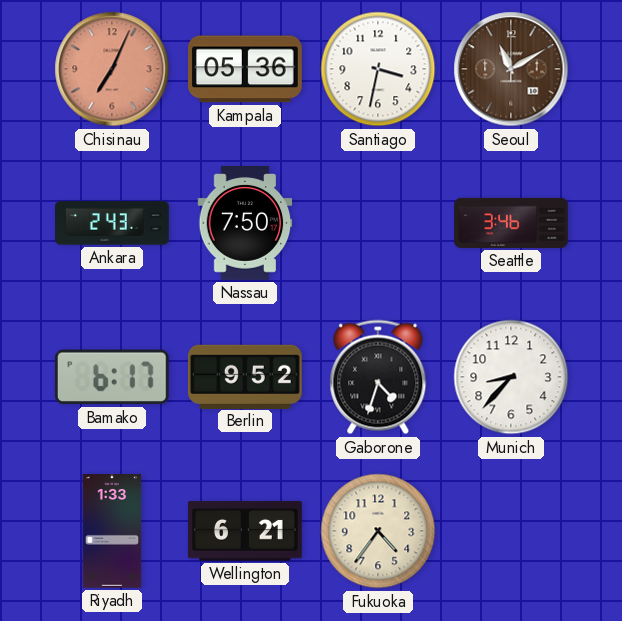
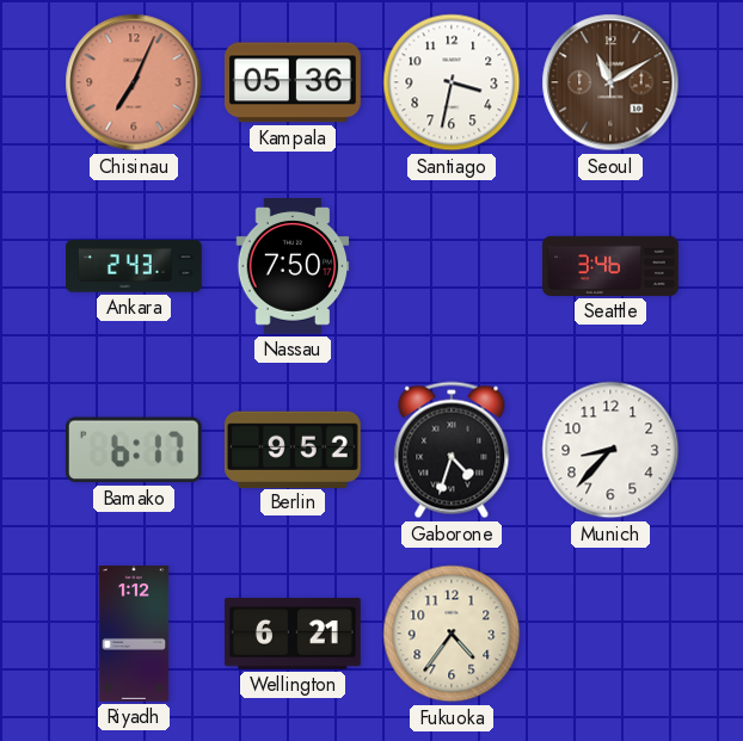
Riyadh: 1:33 -> 1:12 (134, 635)
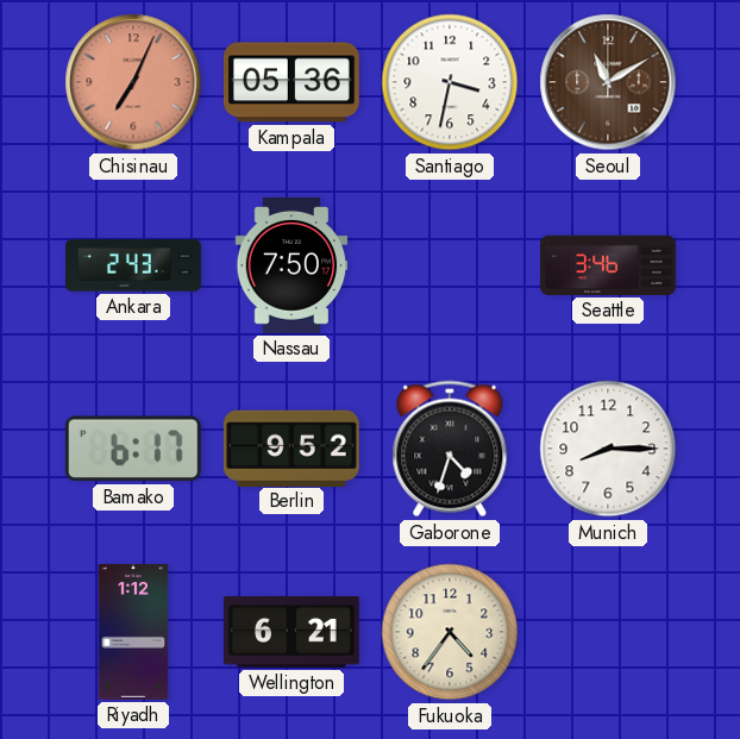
Munich: 8:37 -> 8:15 (608, 449)
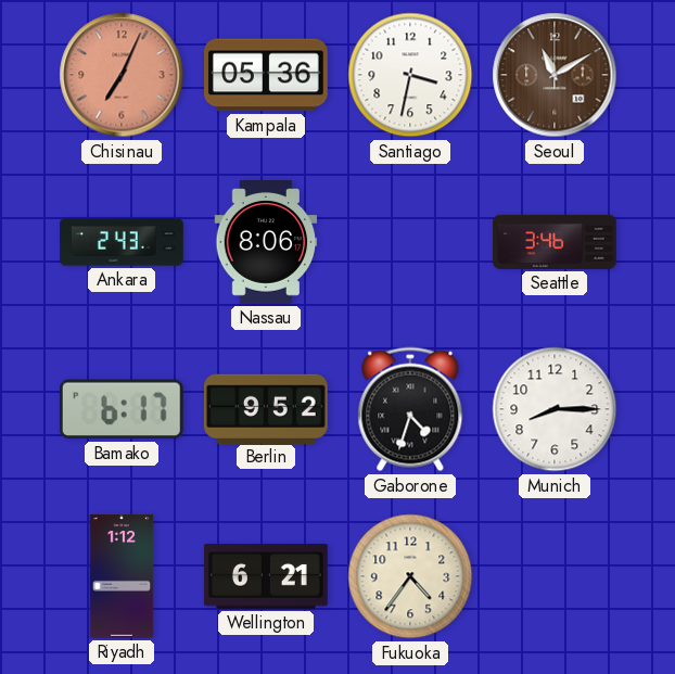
Nassau: 7:50 -> 8:06 (266, 243)
